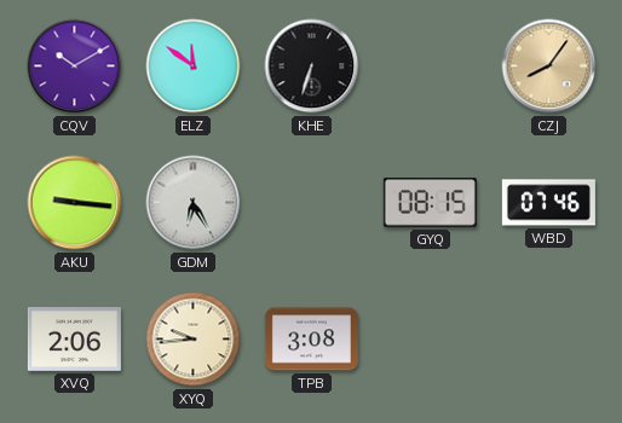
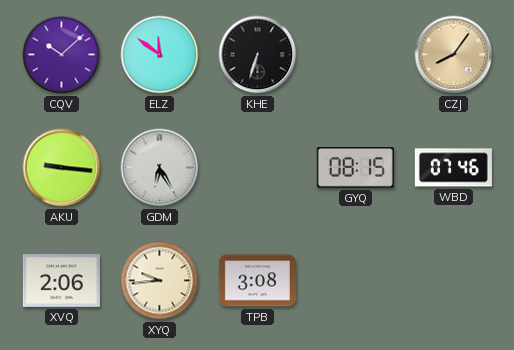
CQV: 10:10 -> 10:08 (62, 55)
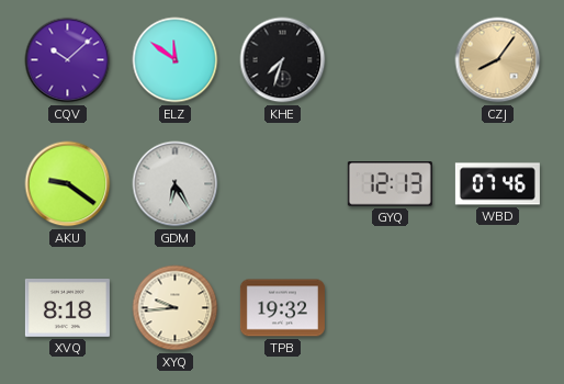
KHE: 6:33 -> 7:33 (283, 60)
AKU: 9:16 -> 9:21 (68, 184)
GYQ: 08:15 -> 12:13 (390, 184)
XVQ: 2:06 -> 8:18 (67, 308)
TPB: 3:08 -> 19:32 (282, 308)
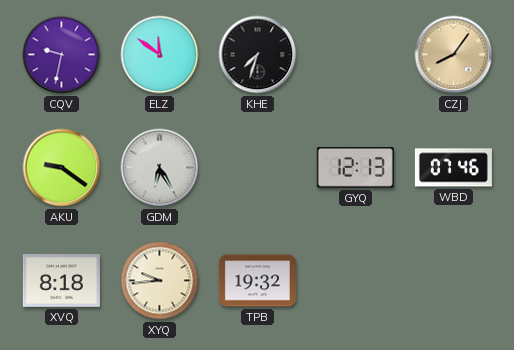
CQV: 10:08 -> 9:32 (62, 55)
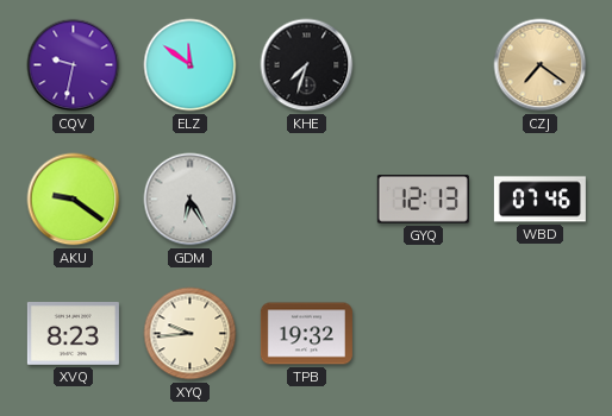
CZJ: 8:06 -> 7:21 (541, 65)
XVQ: 8:18 -> 8:23 (73, 334)
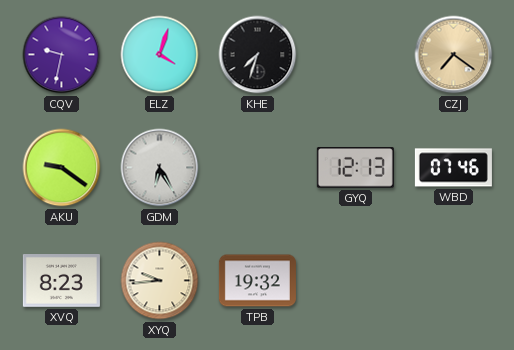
ELZ: 11:51 -> 4:03 (160, 55)
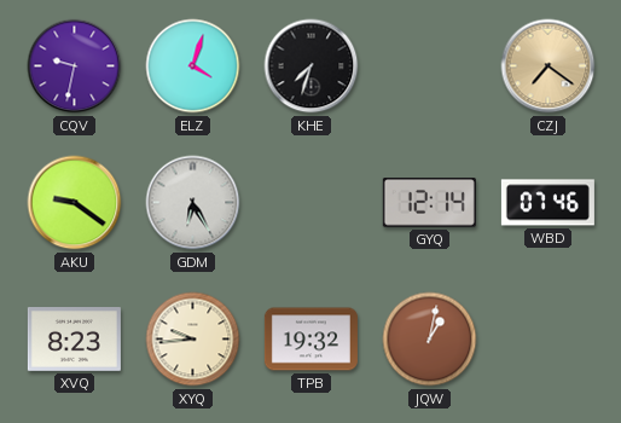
GYQ: 12:13 -> 12:14 (429, 203)
JQW: none -> 1:02 (430, 340)
